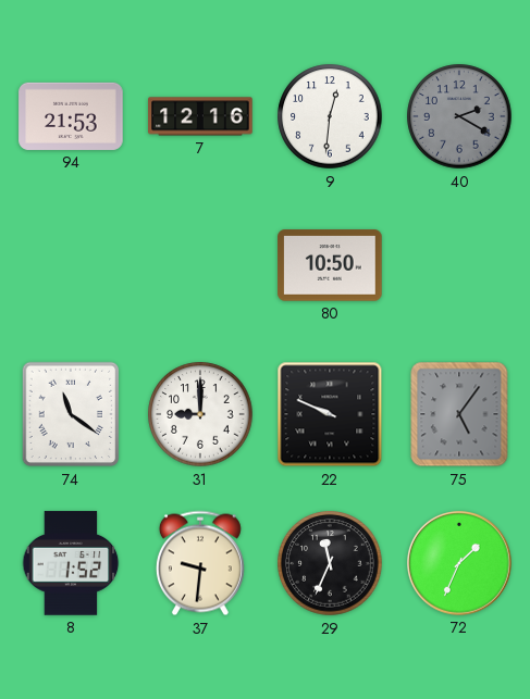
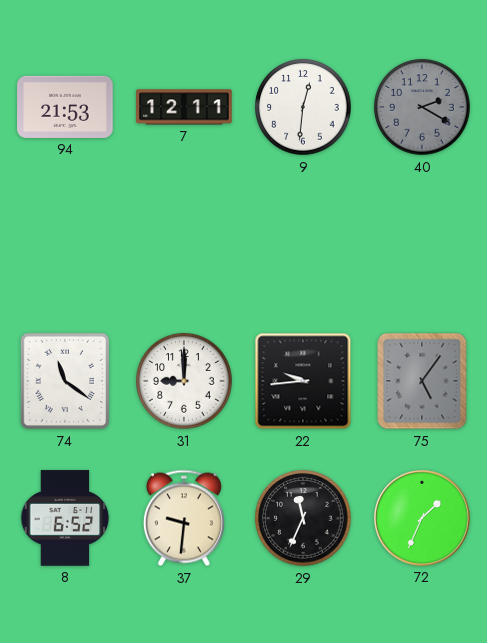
7: 12:16 -> 12:11 (184, 107)
80: 10:50 -> none (330, 265)
22: 9:49 -> 9:44 (303, 381)
8: 1:52 -> 6:52 (65, 518)
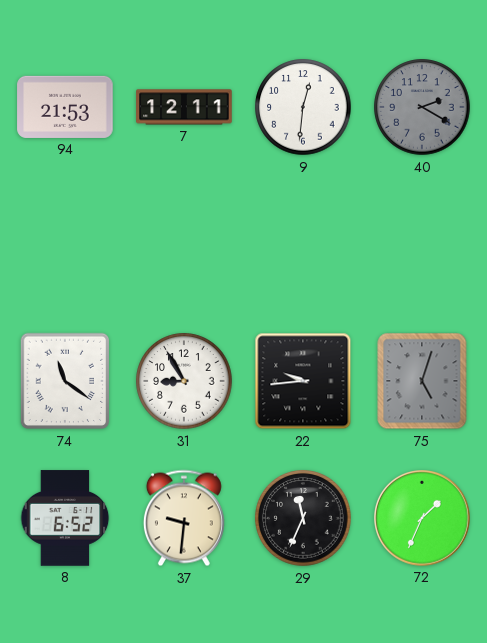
31: 9:00 -> 8:55 (184, 381)
75: 5:06 -> 5:03 (422, 381)
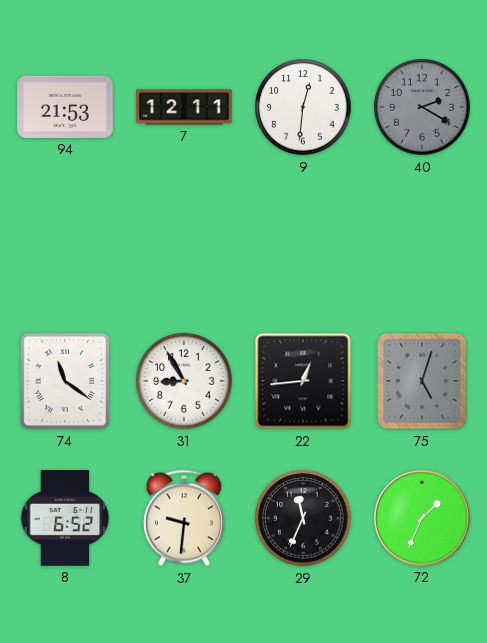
22: 9:44 -> 12:44 (303, 381)
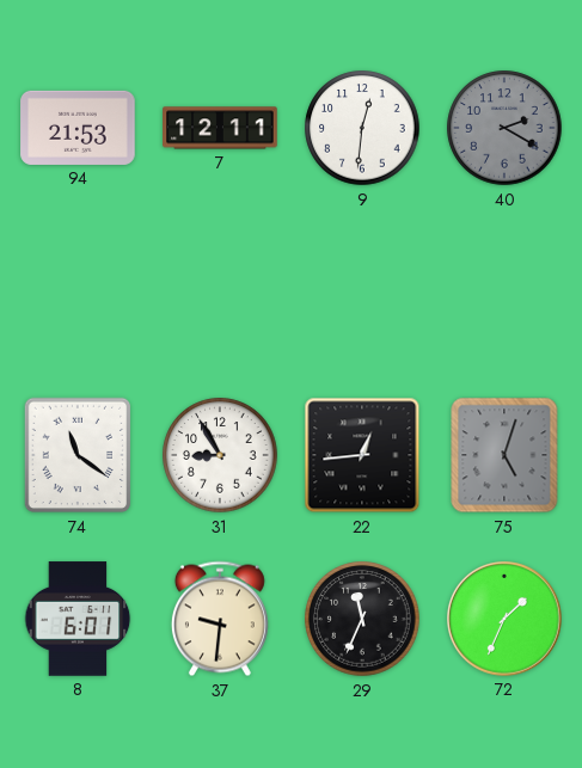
8: 6:52 -> 6:01 (78, 619)
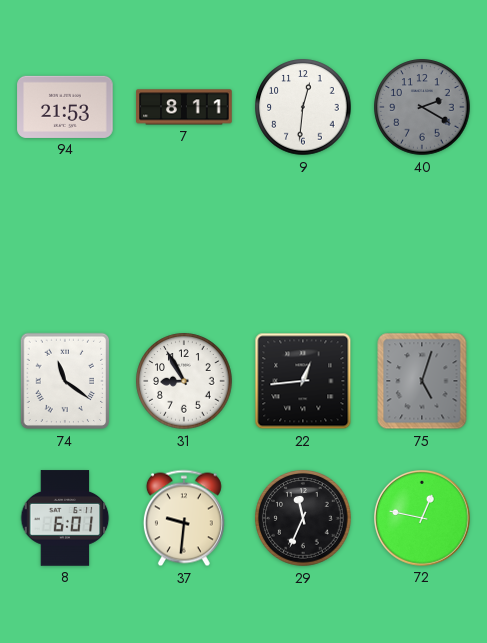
7: 12:11 -> 8:11 (184, 107)
72: 1:34 -> 12:47 (423, 519)
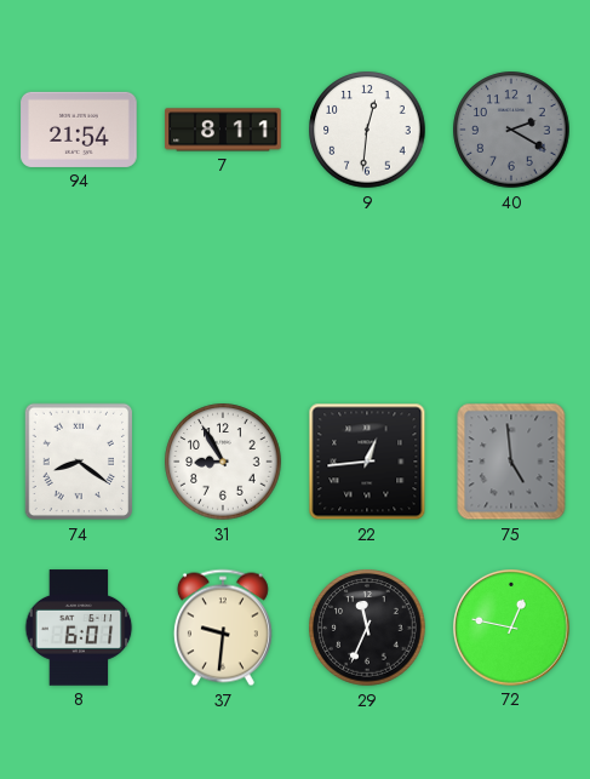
94: 21:53 -> 21:54 (79, 130)
74: 11:21 -> 8:21 (79, 462)
75: 5:03 -> 4:59 (511, 462)
